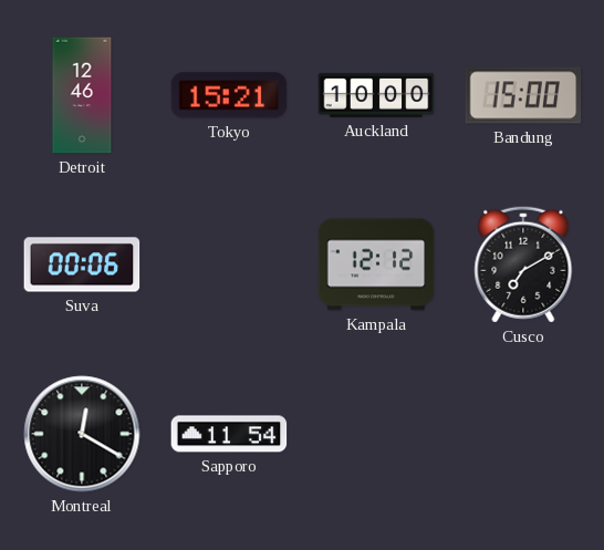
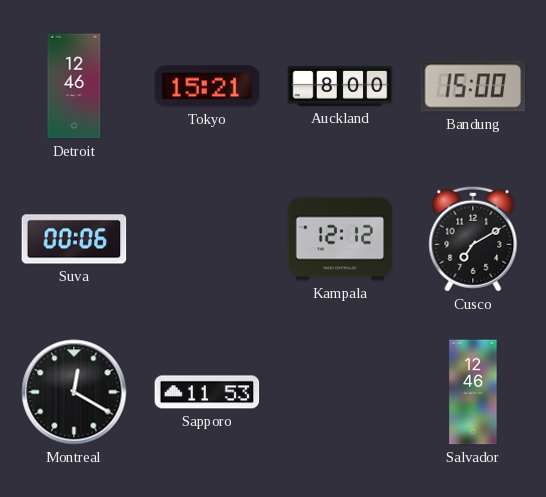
Auckland: 10:00 -> 8:00 (340, 86)
Sapporo: 11:54 -> 11:53 (207, 392)
Salvador: none -> 12:46 (473, 392)
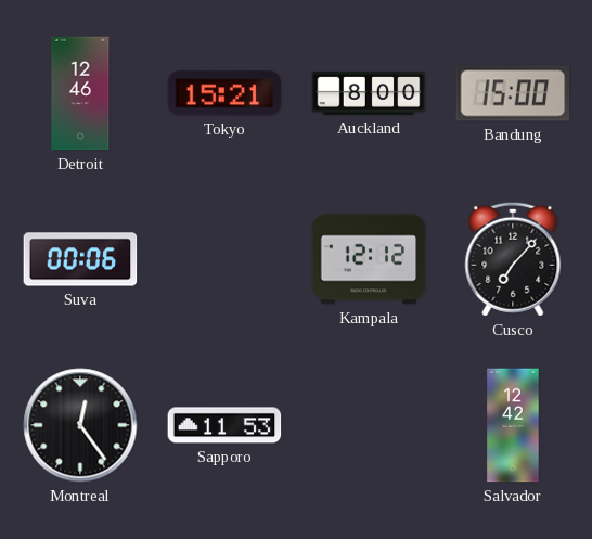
Cusco: 7:10 -> 7:07 (513, 259)
Montreal: 12:20 -> 12:24 (80, 425)
Salvador: 12:46 -> 12:42 (513, 425)
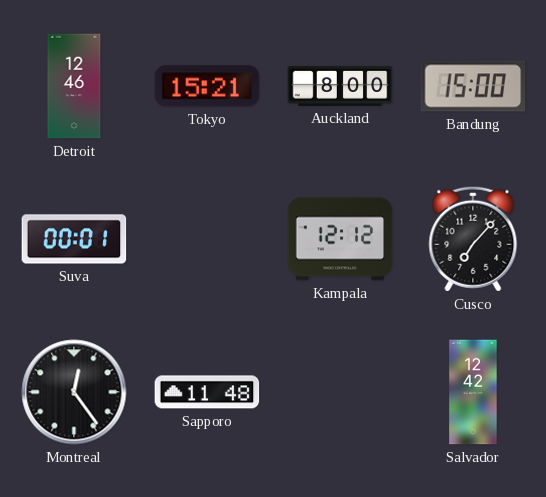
Suva: 00:06 -> 00:01 (74, 239)
Sapporo: 11:53 -> 11:48 (207, 392)
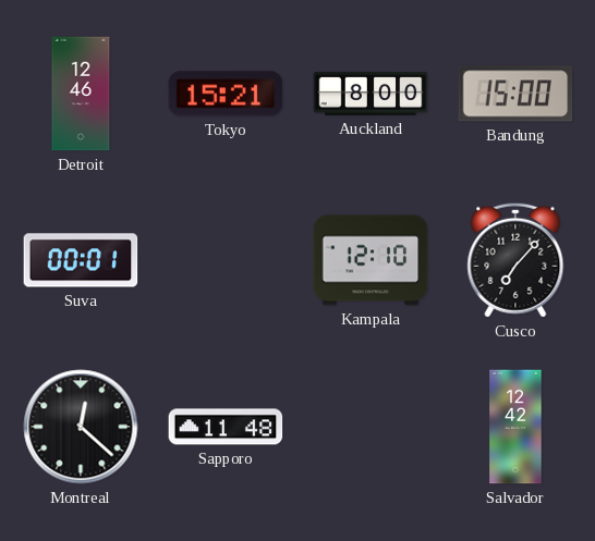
Kampala: 12:12 -> 12:10 (371, 260)
Montreal: 12:24 -> 12:22 (81, 427)
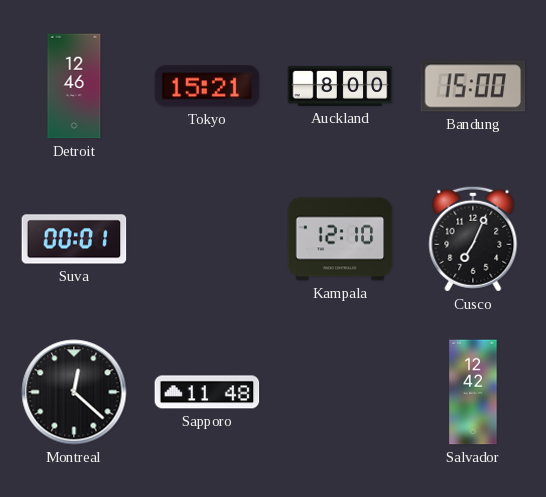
Cusco: 7:07 -> 7:04 (473, 239)
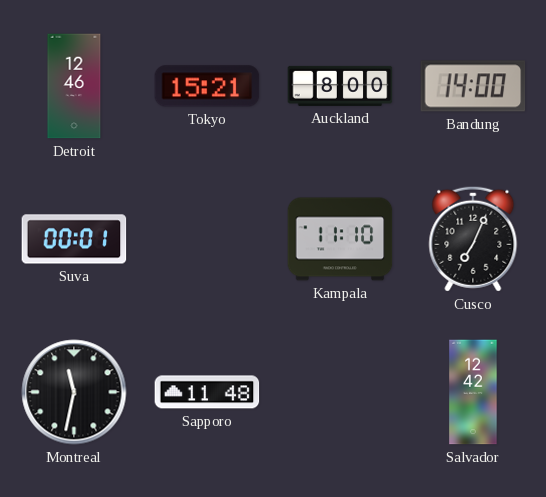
Bandung: 15:00 -> 14:00 (473, 86)
Kampala: 12:10 -> 11:10 (340, 239)
Montreal: 12:22 -> 11:32 (74, 392)
